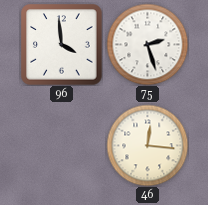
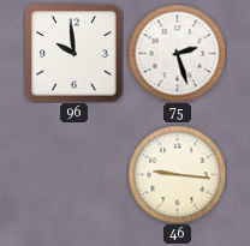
96: 3:59 -> 9:59 (73, 53)
46: 12:16 -> 9:16 (177, 174)
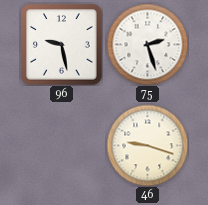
96: 9:59 -> 9:28 (61, 44)
46: 9:16 -> 9:18 (147, 145)
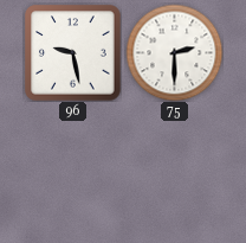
75: 2:27 -> 2:30 (174, 52)
46: 9:18 -> none (147, 145)
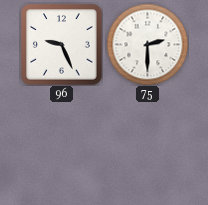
96: 9:28 -> 9:26 (61, 44)
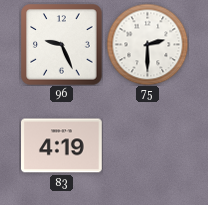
83: none -> 4:19 (62, 146)
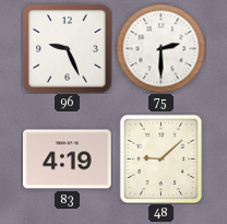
48: none -> 9:08 (162, 158)
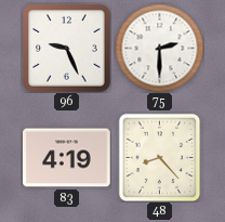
48: 9:08 -> 8:23 (160, 157)
